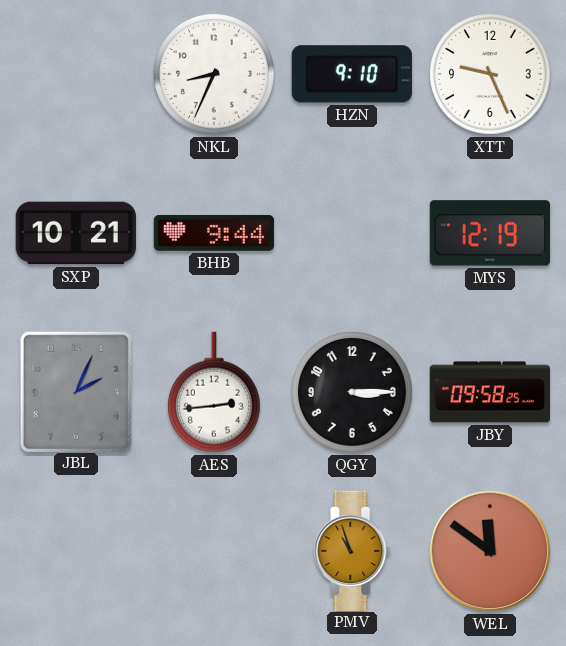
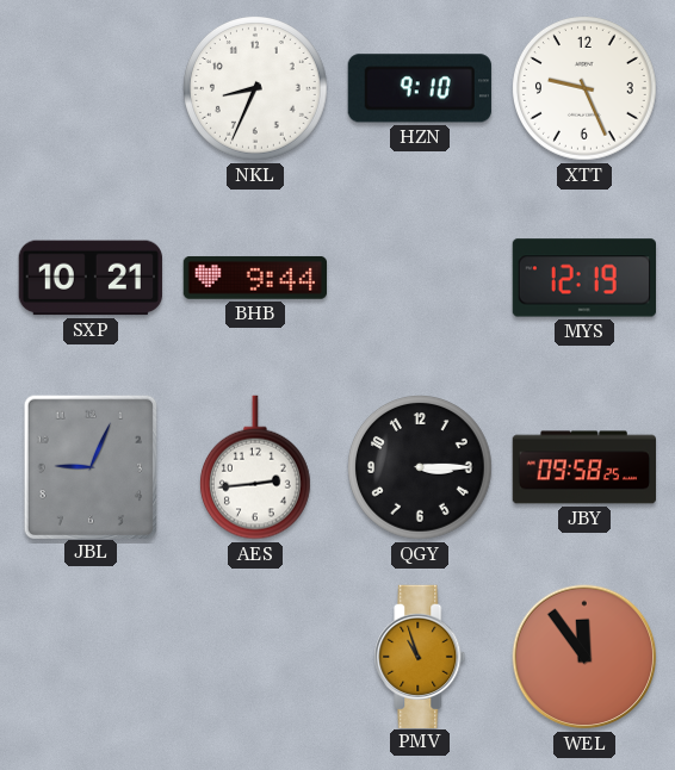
JBL: 2:04 -> 9:04 (89, 466)
WEL: 11:51 -> 11:54 (584, 657)
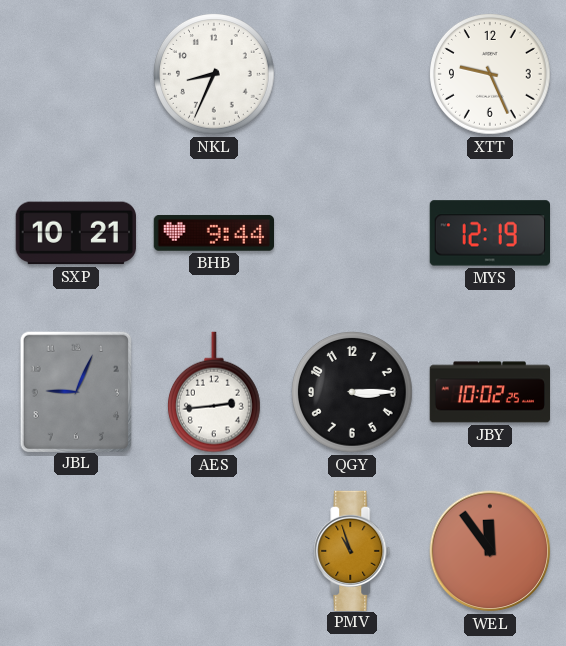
HZN: 9:10 -> none (420, 88)
JBY: 09:58 -> 10:02 (490, 392)
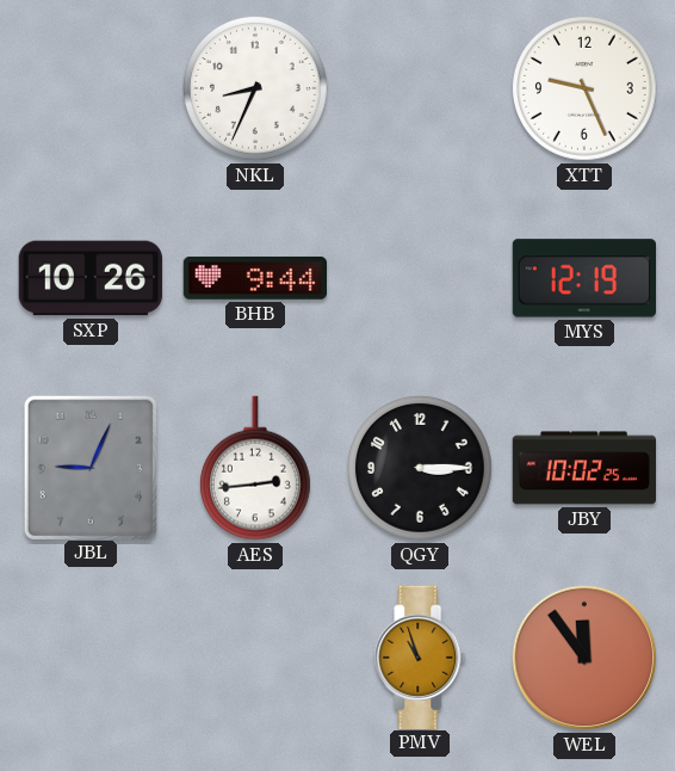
SXP: 10:21 -> 10:26 (91, 278)
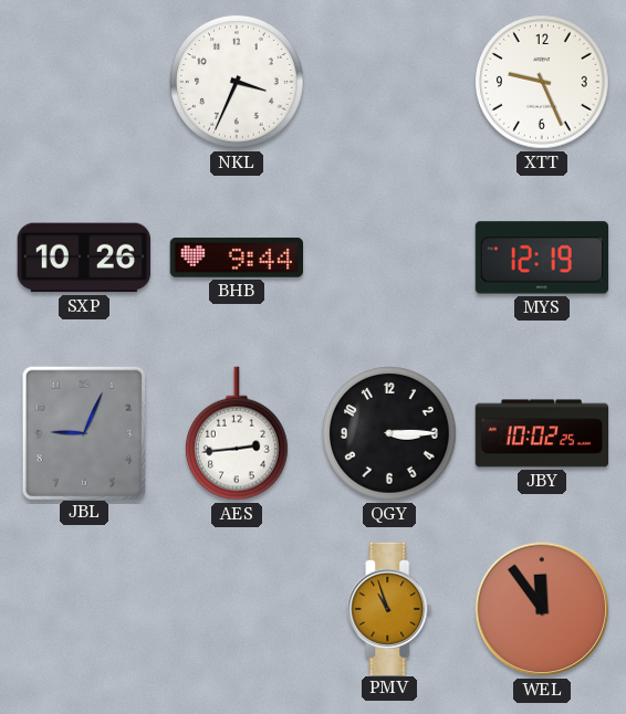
NKL: 8:34 -> 3:34 (238, 83)
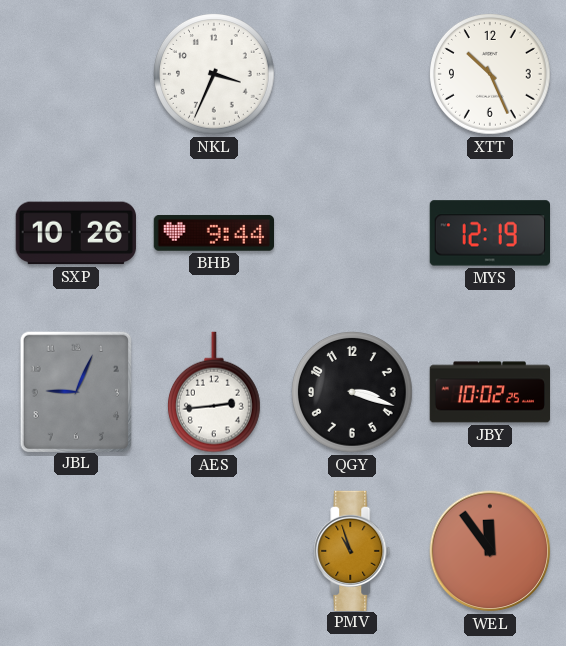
XTT: 9:26 -> 10:26 (491, 75)
QGY: 3:15 -> 3:18 (353, 393)
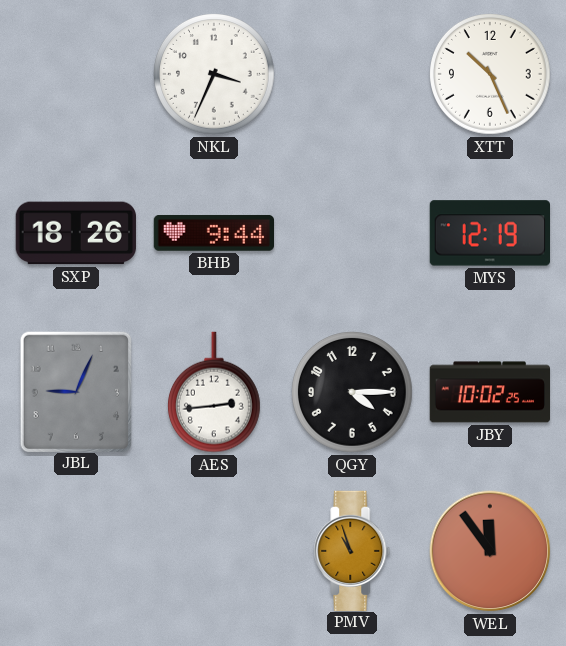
SXP: 10:26 -> 18:26 (76, 233)
QGY: 3:18 -> 4:15 (353, 393)
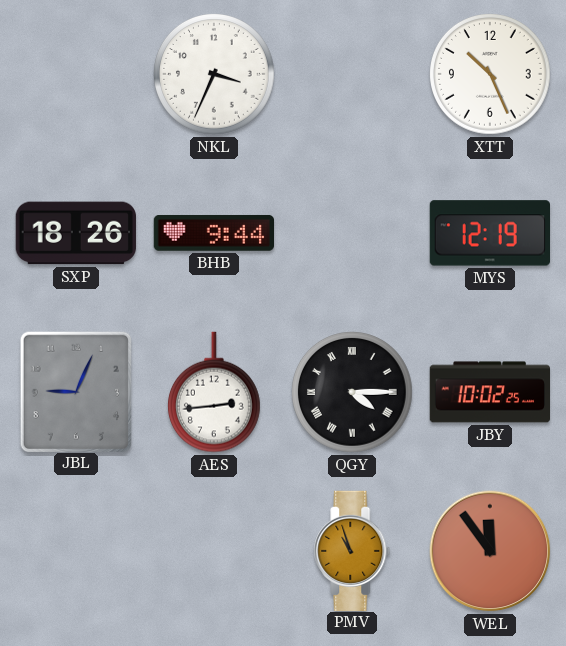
QGY numerals: Arabic -> Roman (353, 393)
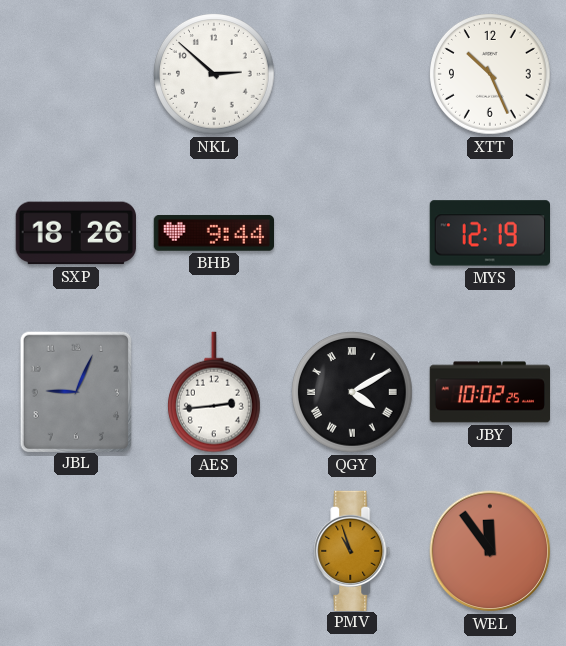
NKL: 3:34 -> 2:52 (215, 75)
QGY: 4:15 -> 4:10 (353, 393)
